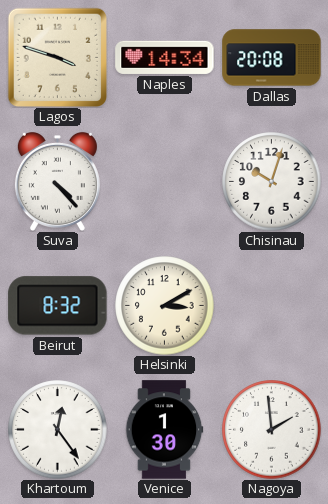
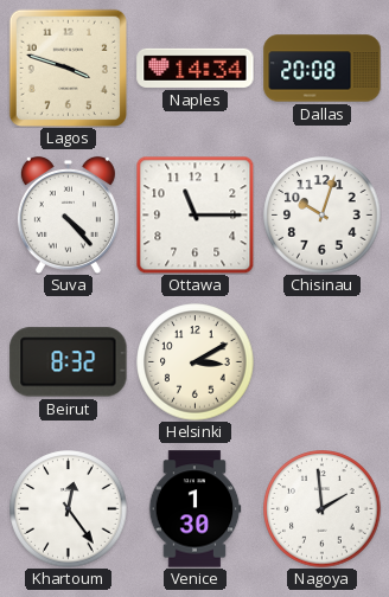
Ottawa: none -> 11:15 (194, 214)
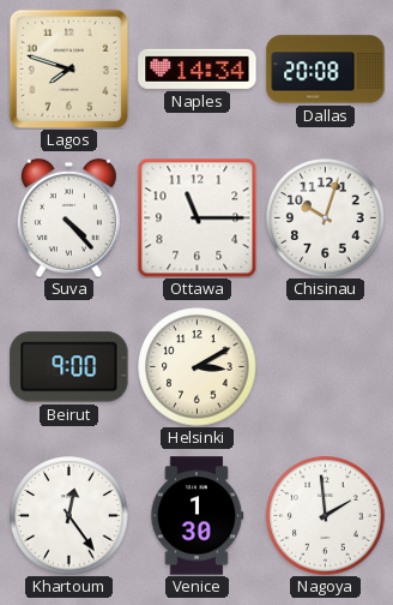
Lagos: 3:48 -> 7:48 (68, 68)
Beirut: 8:32 -> 9:00 (69, 367)
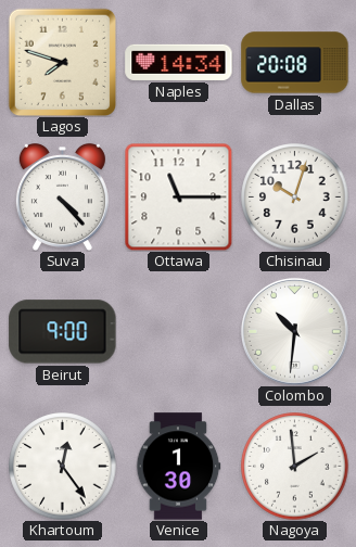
Helsinki: 3:10 -> none (198, 367)
Colombo: none -> 10:31 (294, 331)
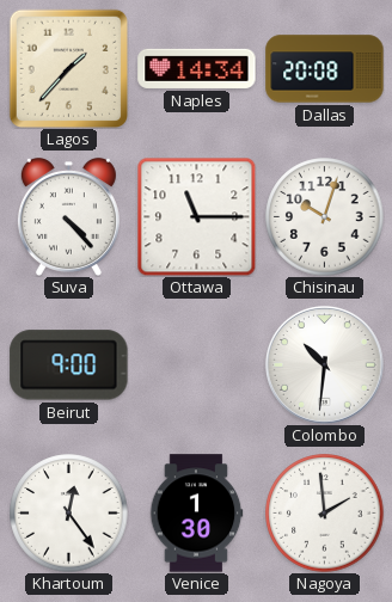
Lagos: 7:48 -> 1:37 (68, 68)
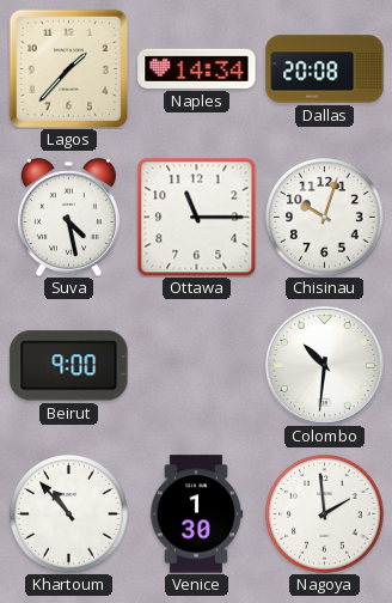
Suva: 4:23 -> 4:28 (68, 217)
Khartoum: 12:24 -> 10:53 (69, 514)
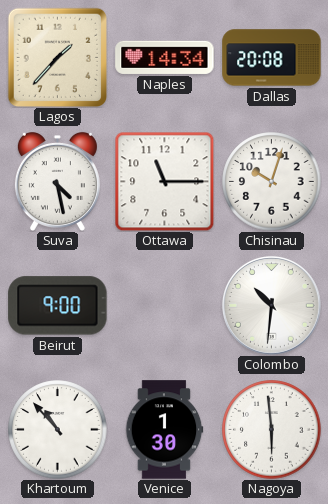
Nagoya: 1:59 -> 5:59 (272, 430)
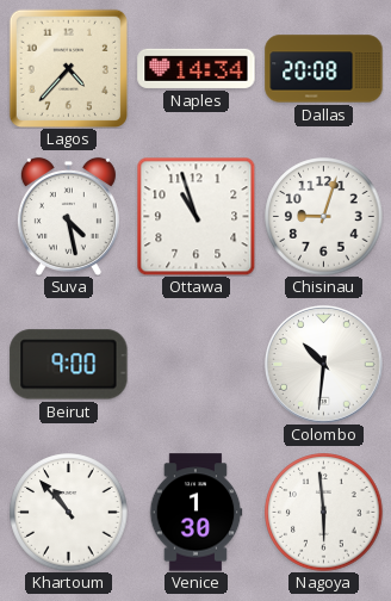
Lagos: 1:37 -> 4:37 (68, 68)
Ottawa: 11:15 -> 10:57 (195, 216)
Chisinau: 10:03 -> 9:03 (324, 217)
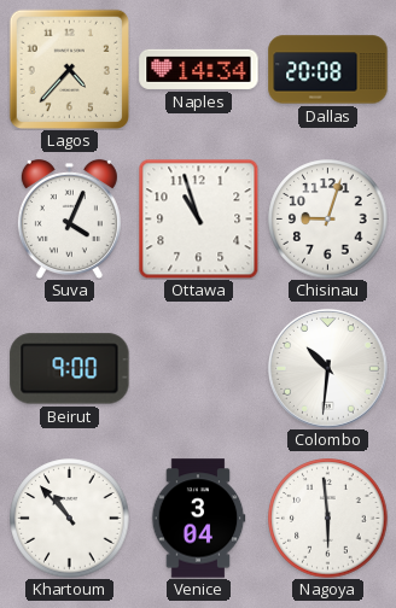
Suva: 4:28 -> 4:04 (69, 218)
Venice: 1:30 -> 3:04 (198, 519)
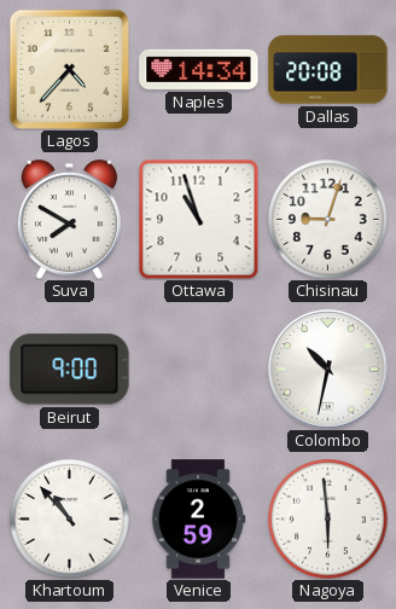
Suva: 4:04 -> 7:50 (69, 219)
Colombo: 10:31 -> 10:32 (327, 369)
Venice: 3:04 -> 2:59 (198, 520)
